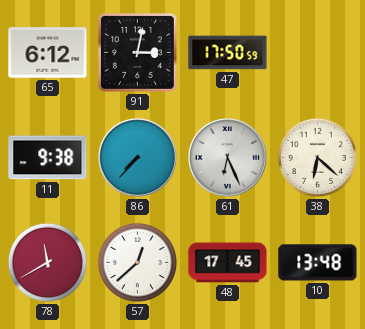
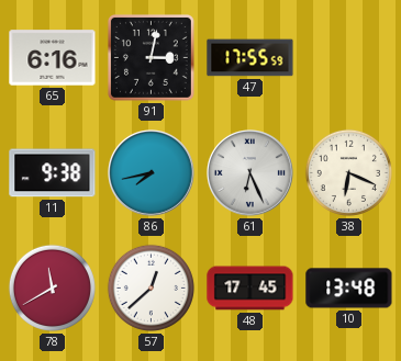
65: 6:12 -> 6:16 (53, 58)
47: 17:50 -> 17:55 (250, 58)
86: 7:37 -> 7:43 (152, 173)
38: 6:22 -> 6:19 (348, 172)
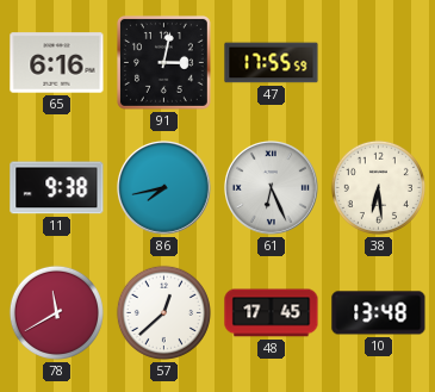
38: 6:19 -> 6:29 (378, 187)
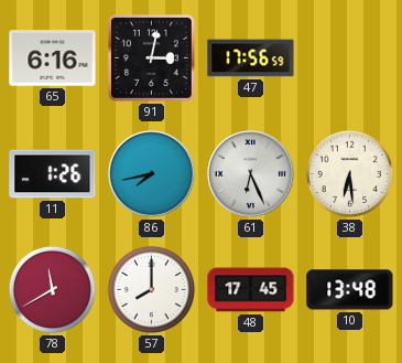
47: 17:55 -> 17:56 (251, 58)
11: 9:38 -> 1:26 (53, 174)
57: 12:38 -> 8:00 (151, 289)
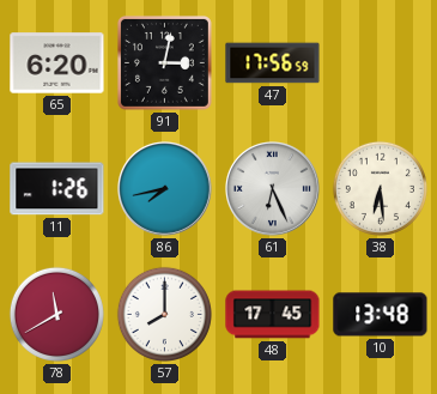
65: 6:16 -> 6:20 (57, 63)
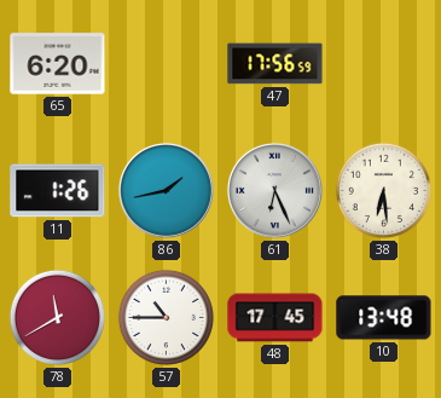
91: 3:02 -> none (164, 62)
86: 7:43 -> 1:43 (167, 191)
57: 8:00 -> 10:45 (166, 317)
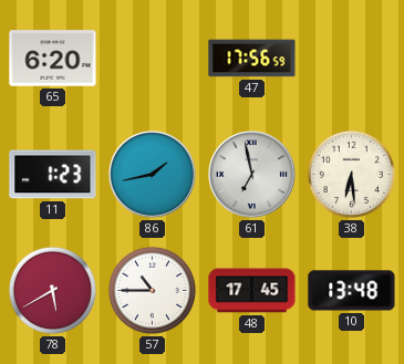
11: 1:26 -> 1:23 (53, 175)
61: 6:26 -> 6:58 (252, 175)
78: 11:40 -> 5:40 (52, 290)
